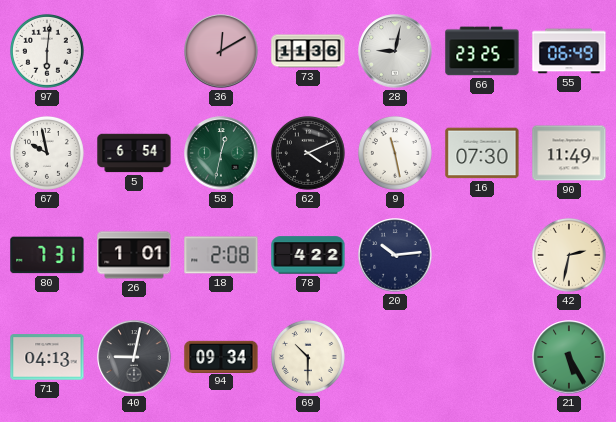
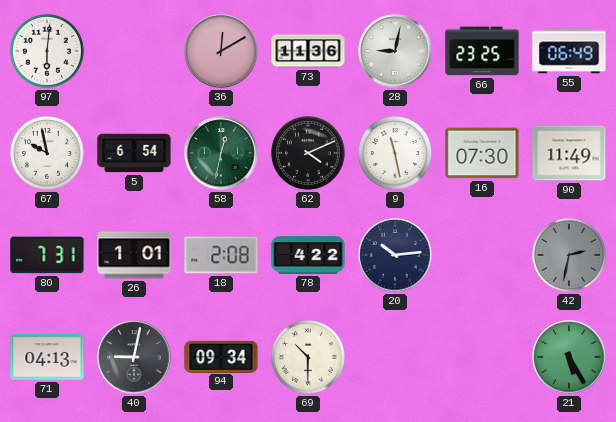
42 dial: cream -> grey (569, 255)
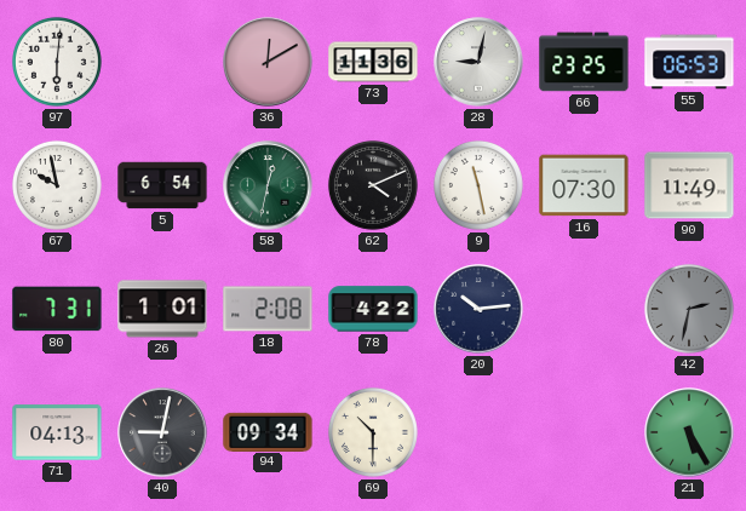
55: 06:49 -> 06:53 (689, 62)
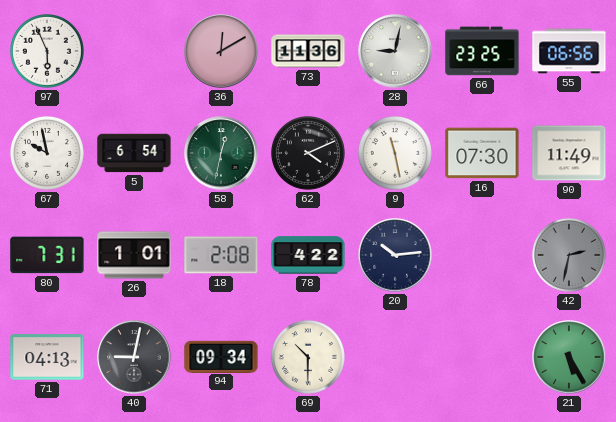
97: 6:01 -> 5:56 (47, 51)
55: 06:53 -> 06:56 (569, 51)
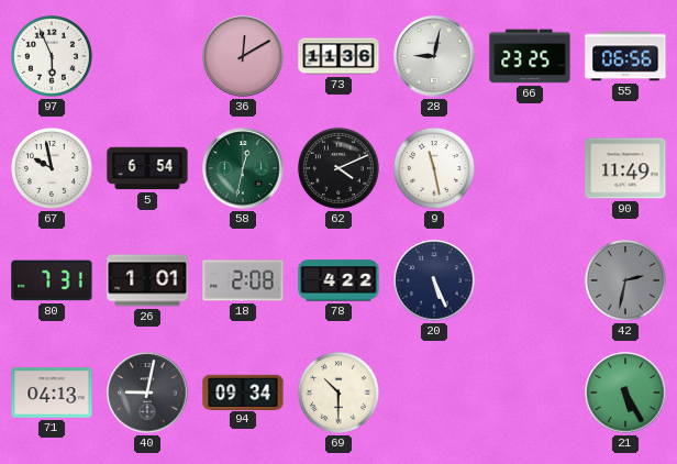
16: 07:30 -> none (482, 153)
20: 10:14 -> 5:26 (434, 280)
